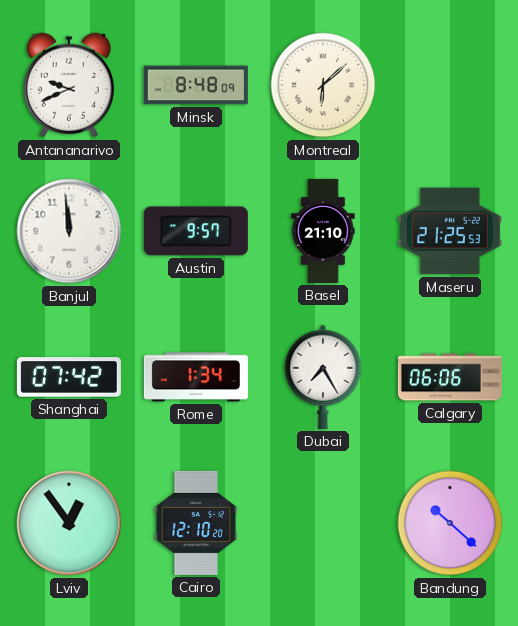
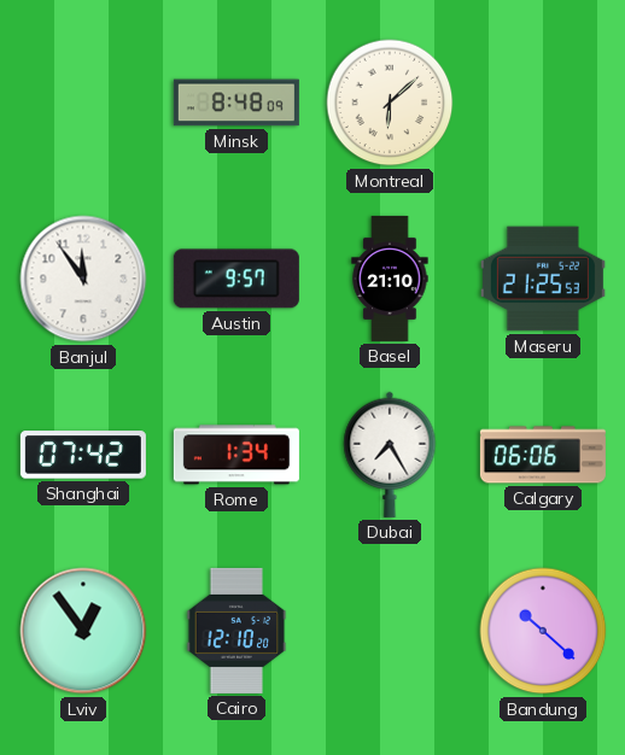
Antananarivo: 9:41 -> none (69, 85)
Banjul: 11:59 -> 11:54 (83, 279)
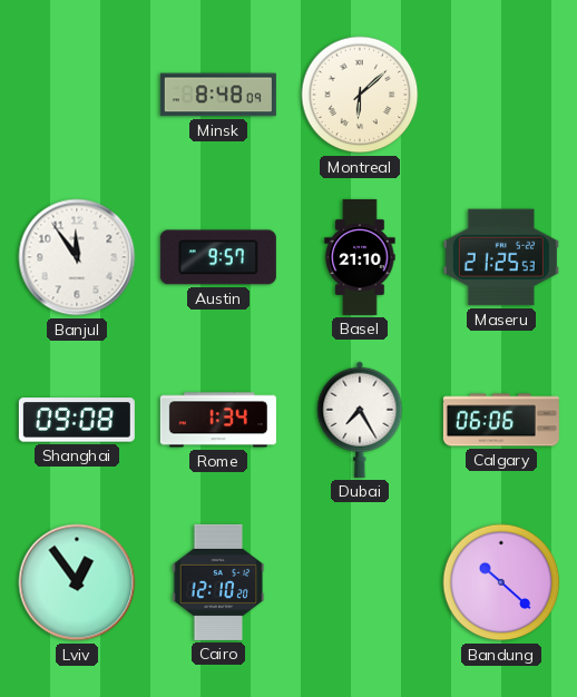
Shanghai: 07:42 -> 09:08 (77, 420)
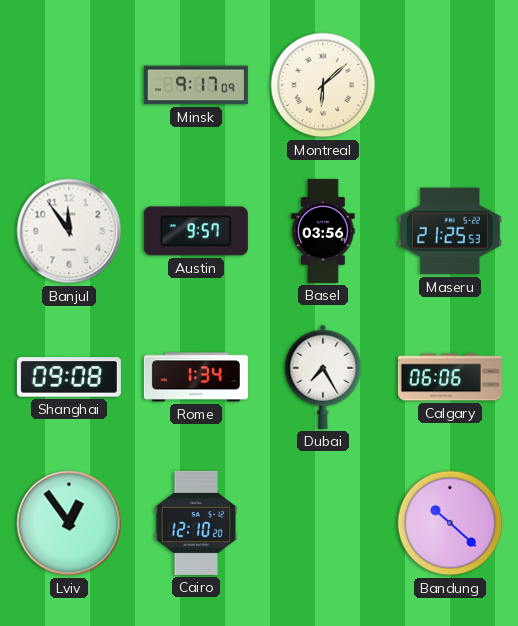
Minsk: 8:48 -> 9:17 (196, 85)
Basel: 21:10 -> 03:56 (323, 231)
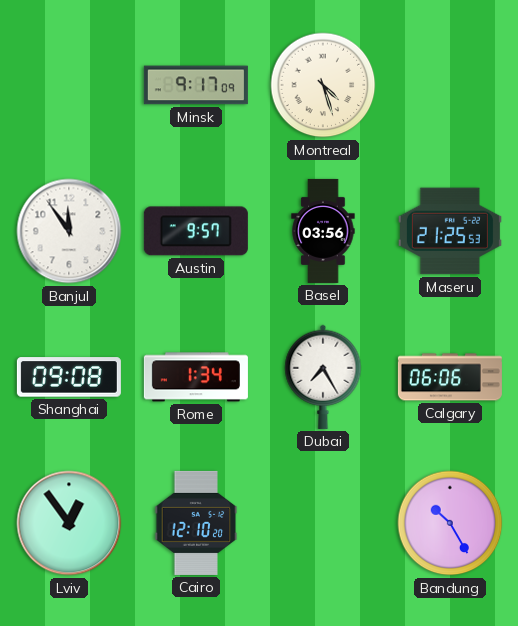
Montreal: 6:08 -> 4:27 (323, 85)
Bandung: 10:22 -> 10:25 (450, 523)
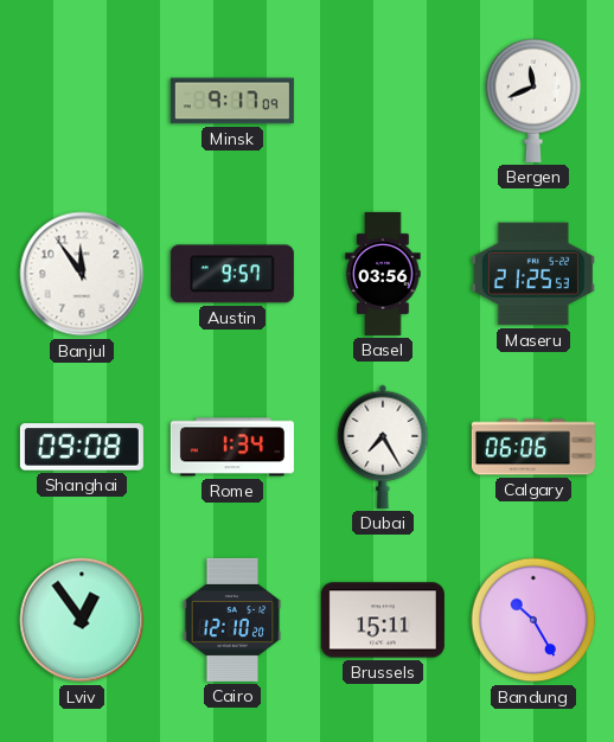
Montreal: 4:27 -> none (323, 85)
Bergen: none -> 11:41 (533, 101)
Brussels: none -> 15:11 (383, 620)
